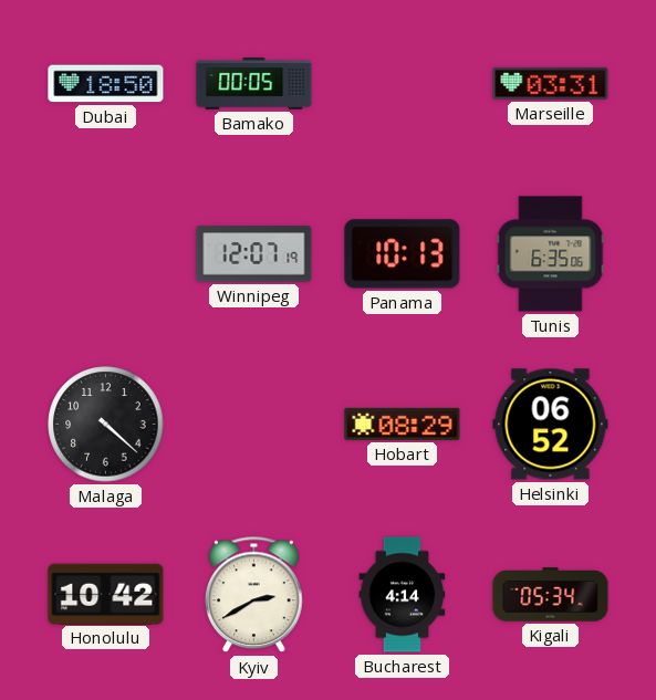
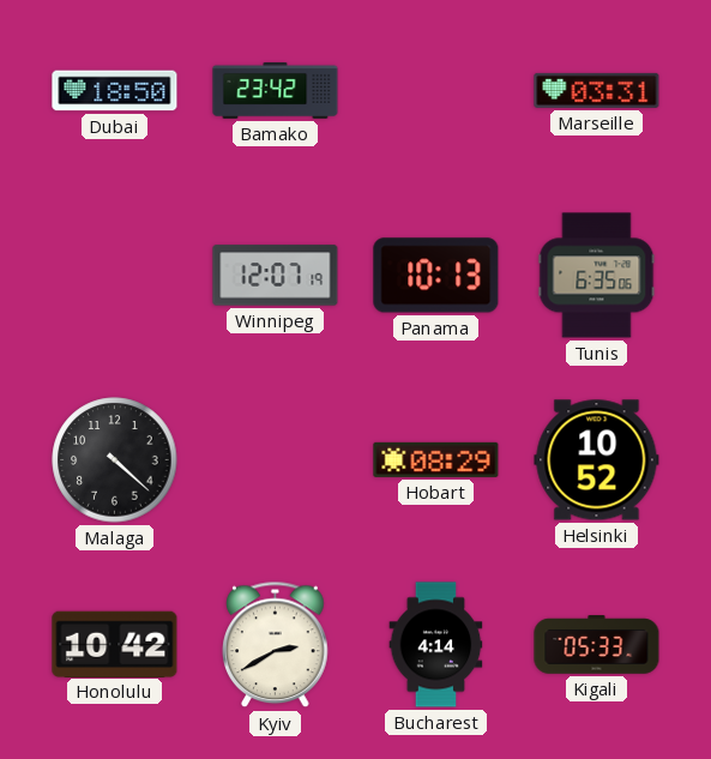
Bamako: 00:05 -> 23:42 (276, 90)
Helsinki: 06:52 -> 10:52 (597, 460)
Kigali: 05:34 -> 05:33 (597, 645)
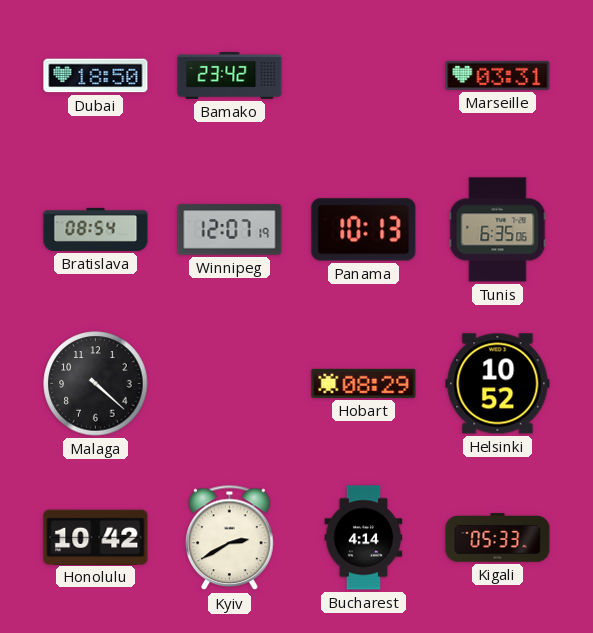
Bratislava: none -> 08:54 (96, 229)
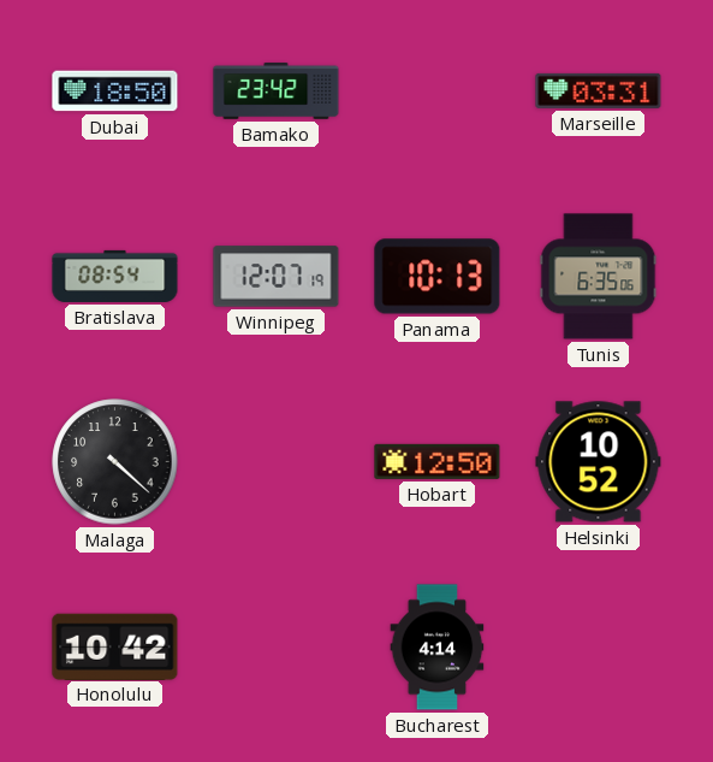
Hobart: 08:29 -> 12:50 (438, 461)
Kyiv: 2:40 -> none (230, 538)
Kigali: 05:33 -> none (498, 538)
